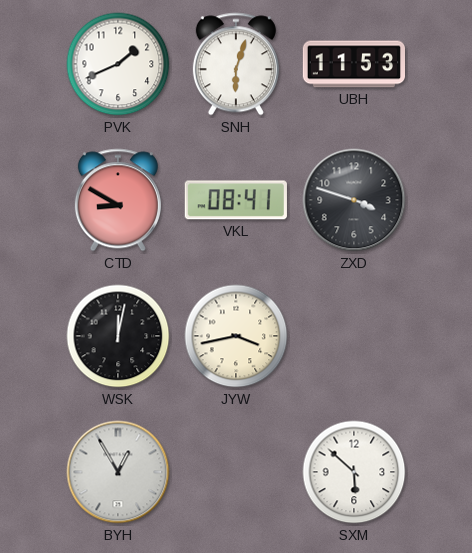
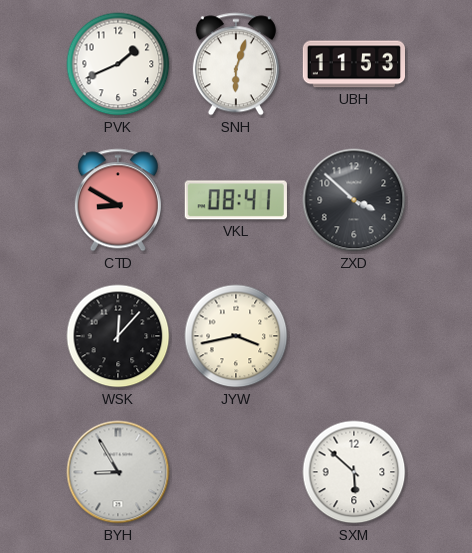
ZXD: 3:48 -> 3:52 (354, 200)
WSK: 12:02 -> 12:07 (118, 336)
BYH: 12:55 -> 8:55 (118, 472)
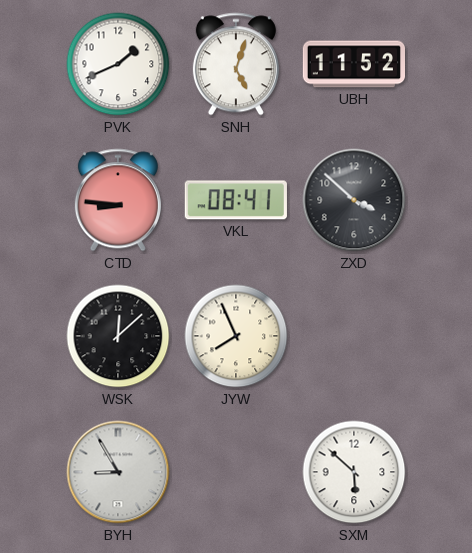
SNH: 6:03 -> 5:03 (236, 64)
UBH: 11:53 -> 11:52 (353, 64)
CTD: 8:50 -> 8:46 (118, 200)
WSK: 12:07 -> 12:08 (118, 336)
JYW: 3:43 -> 7:56 (236, 336)
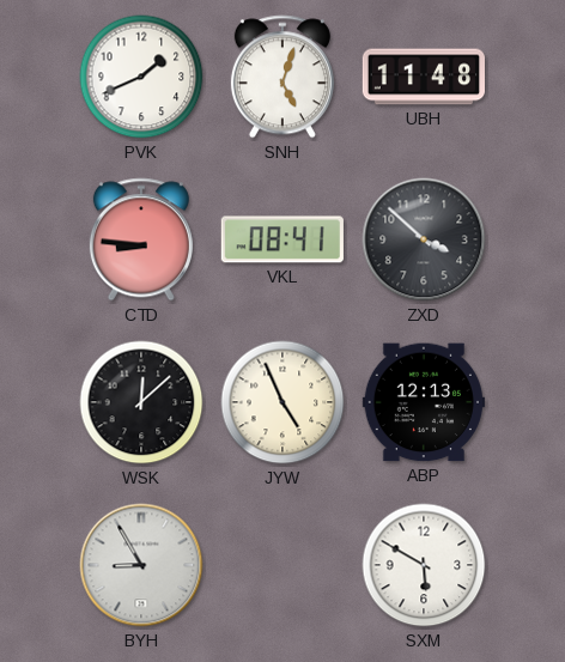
UBH: 11:52 -> 11:48 (423, 77)
JYW: 7:56 -> 4:56 (282, 402)
ABP: none -> 12:13 (424, 402)
SXM: 5:52 -> 5:50 (424, 565)
